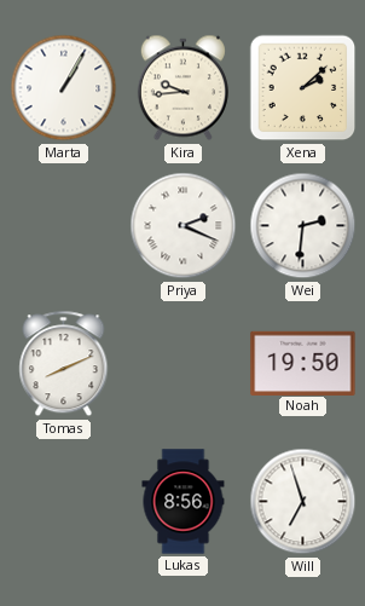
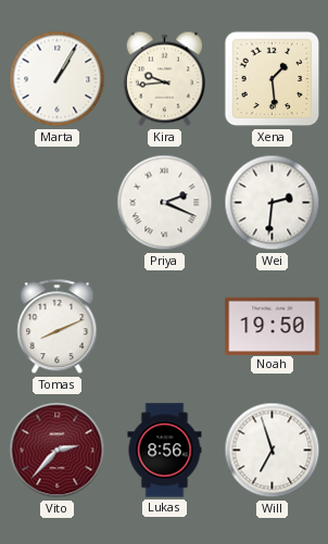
Xena: 2:08 -> 1:29 (273, 79)
Vito: none -> 2:37 (58, 451)
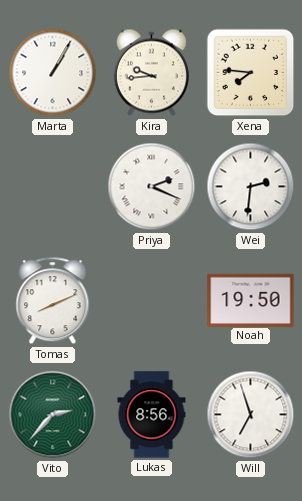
Xena: 1:29 -> 7:46 (251, 73)
Vito dial: burgundy -> green (53, 415)
